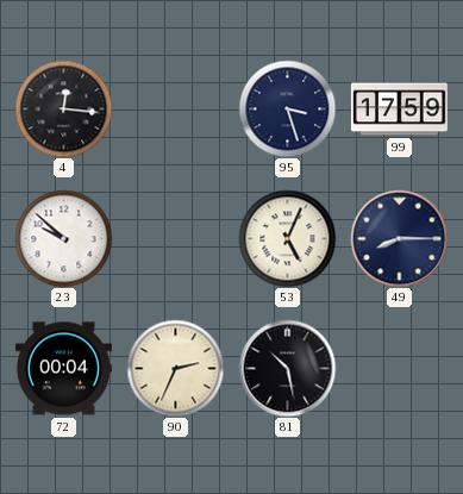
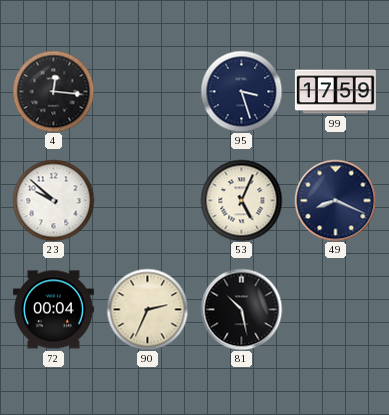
49: 8:15 -> 8:19 (335, 200)
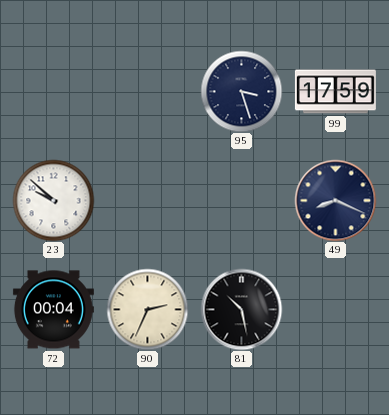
4: 12:16 -> none (53, 91)
53: 5:04 -> none (241, 200)
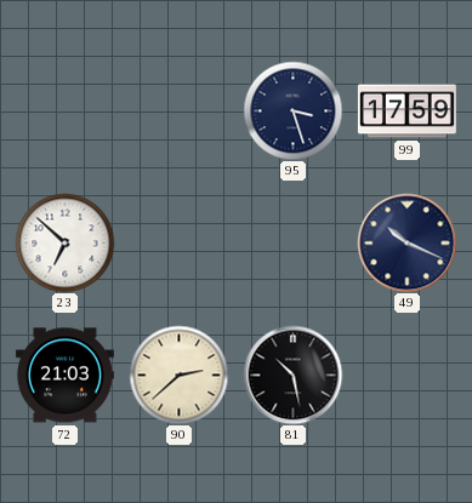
23: 9:52 -> 6:52 (64, 242)
49: 8:19 -> 10:19 (406, 242)
72: 00:04 -> 21:03 (64, 376)
90: 2:34 -> 2:38 (178, 375)
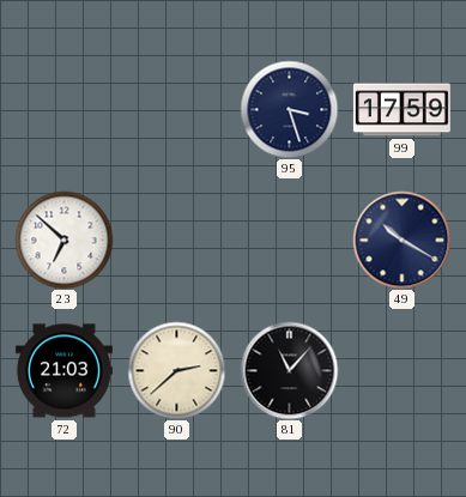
49: 10:19 -> 10:20 (401, 240)
81: 10:28 -> 11:07 (289, 370)
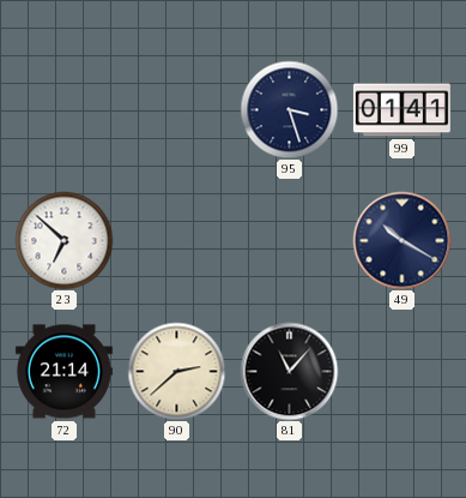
99: 17:59 -> 01:41 (401, 110)
72: 21:03 -> 21:14 (63, 372)
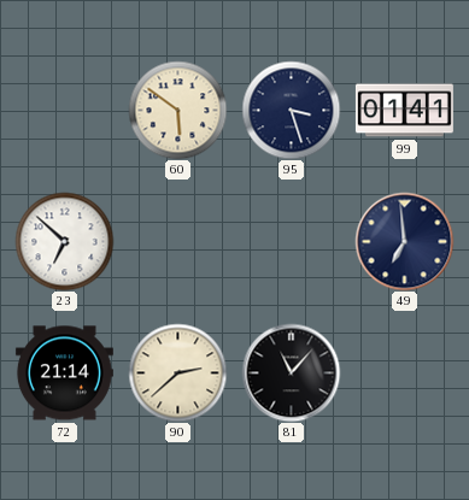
60: none -> 5:51 (177, 110)
49: 10:20 -> 6:59 (404, 241)
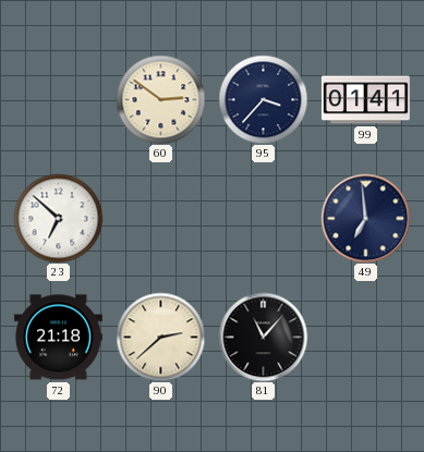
60: 5:51 -> 2:51 (160, 99)
95: 3:27 -> 3:37 (263, 99)
72: 21:14 -> 21:18 (58, 338)
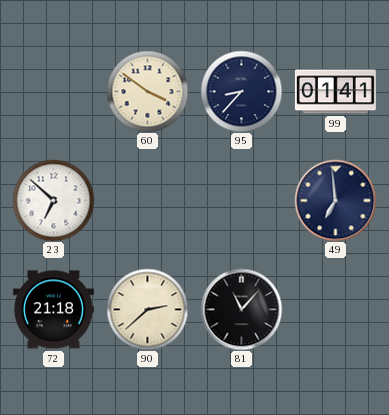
60: 2:51 -> 3:51 (147, 91)
95: 3:37 -> 8:37 (241, 91)
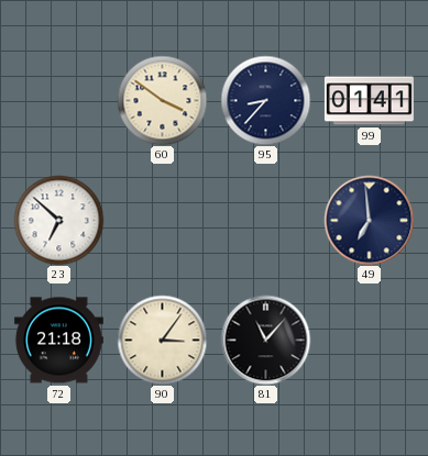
90: 2:38 -> 3:06 (162, 340)
